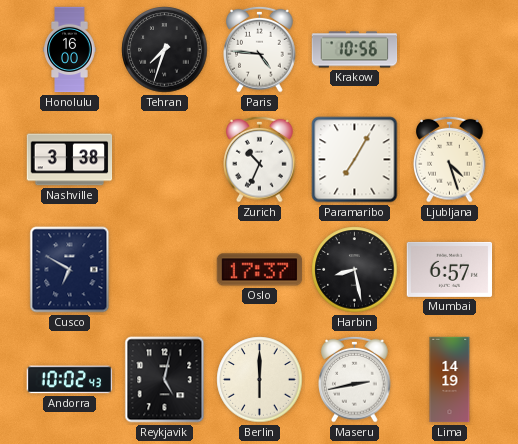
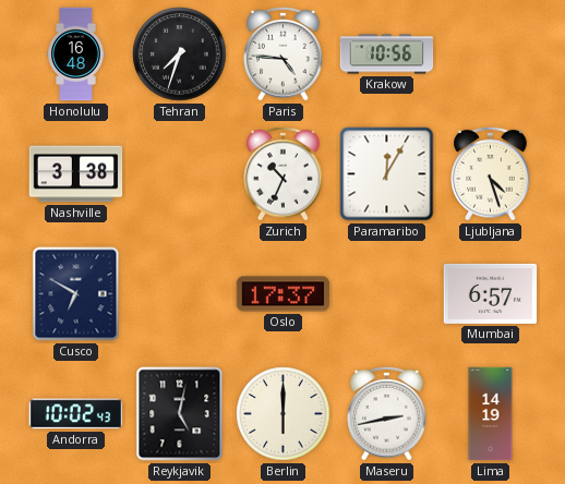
Honolulu: 16:00 -> 16:48 (76, 55)
Paramaribo: 7:05 -> 12:05 (387, 174)
Harbin: 8:28 -> none (355, 270)
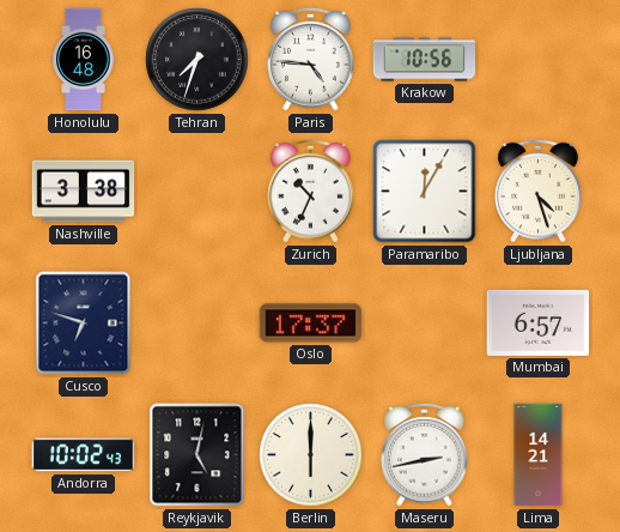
Cusco: 6:50 -> 6:48 (84, 324)
Lima: 14:19 -> 14:21 (539, 455)
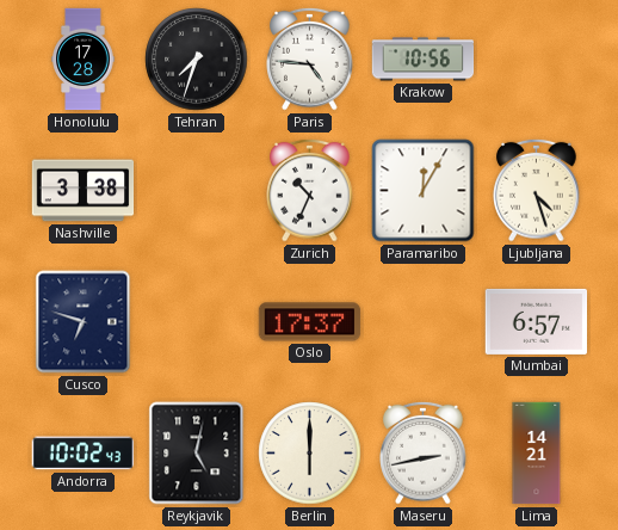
Honolulu: 16:48 -> 17:28 (84, 60)
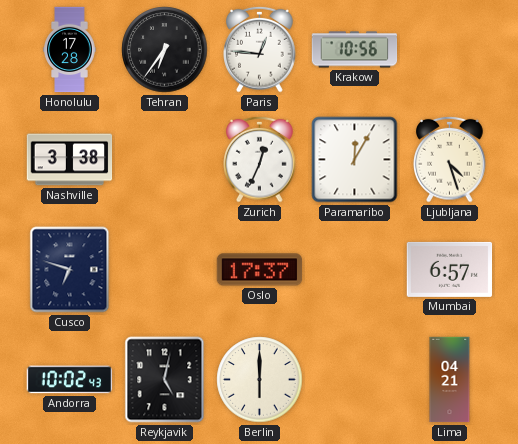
Tehran: 7:33 -> 6:36 (165, 50)
Paris: 4:46 -> 12:46 (260, 49)
Zurich: 10:34 -> 12:34 (260, 159)
Maseru: 2:43 -> none (424, 452)
Lima: 14:21 -> 04:21 (450, 380)
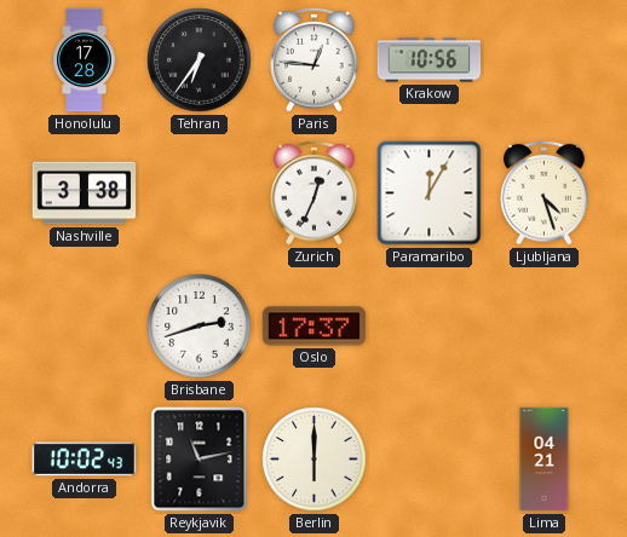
Cusco: 6:48 -> none (70, 270)
Brisbane: none -> 2:42 (200, 327)
Mumbai: 6:57 -> none (450, 269)
Reykjavik: 5:02 -> 11:13 (200, 460)
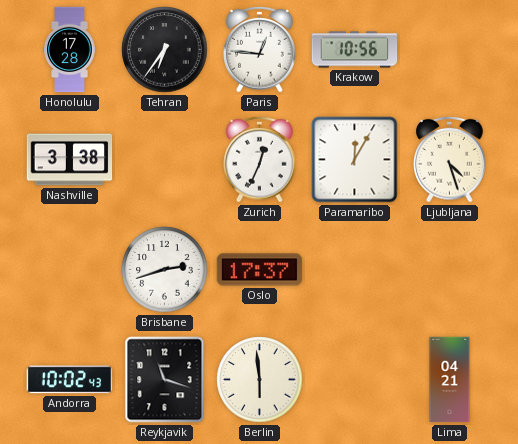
Reykjavik: 11:13 -> 11:18 (165, 380)
Berlin: 6:00 -> 5:59 (260, 380)
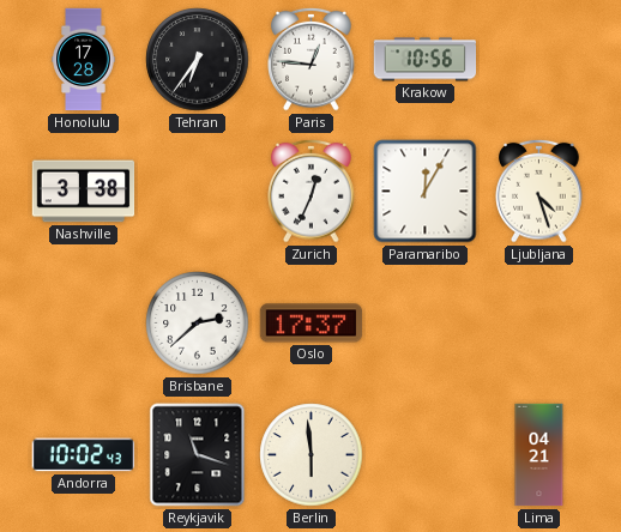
Brisbane: 2:42 -> 2:38 (198, 324)
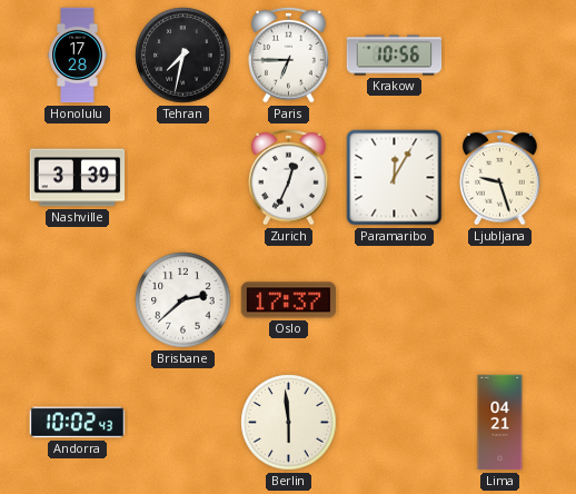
Tehran: 6:36 -> 7:32 (183, 56)
Paris: 12:46 -> 6:45 (289, 55)
Nashville: 3:38 -> 3:39 (78, 178)
Ljubljana: 4:27 -> 9:27 (500, 177)
Reykjavik: 11:18 -> none (198, 455)
